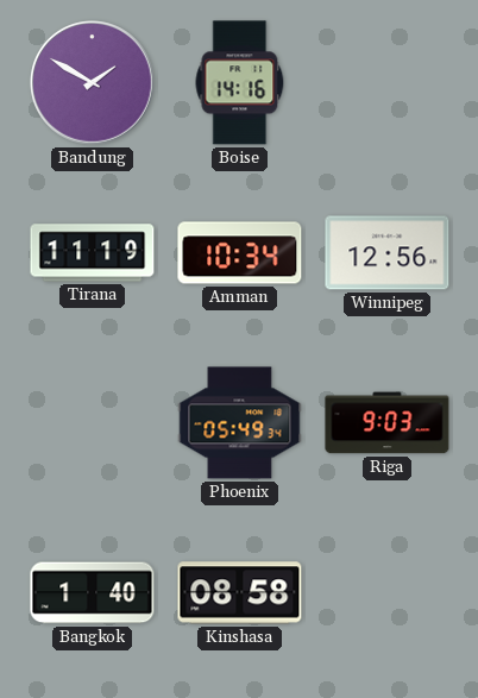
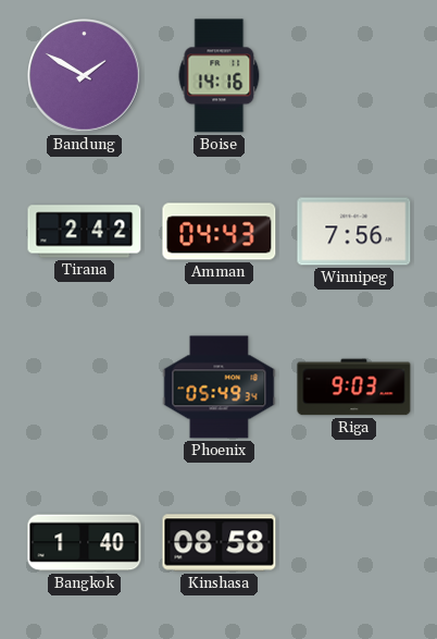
Tirana: 11:19 -> 2:42 (85, 232)
Amman: 10:34 -> 04:43 (220, 232)
Winnipeg: 12:56 -> 7:56 (354, 232)
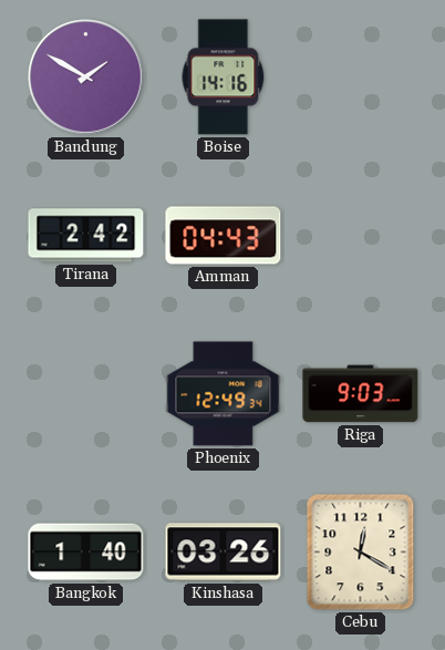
Winnipeg: 7:56 -> none (354, 232)
Phoenix: 05:49 -> 12:49 (224, 394)
Kinshasa: 08:58 -> 03:26 (224, 553)
Cebu: none -> 12:20 (361, 553)
